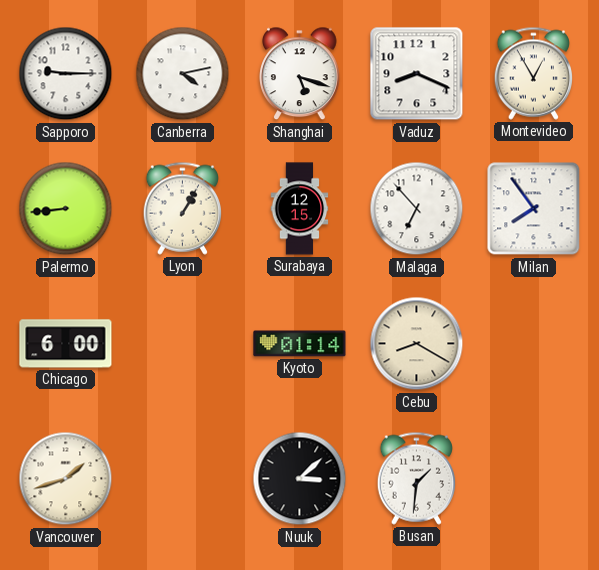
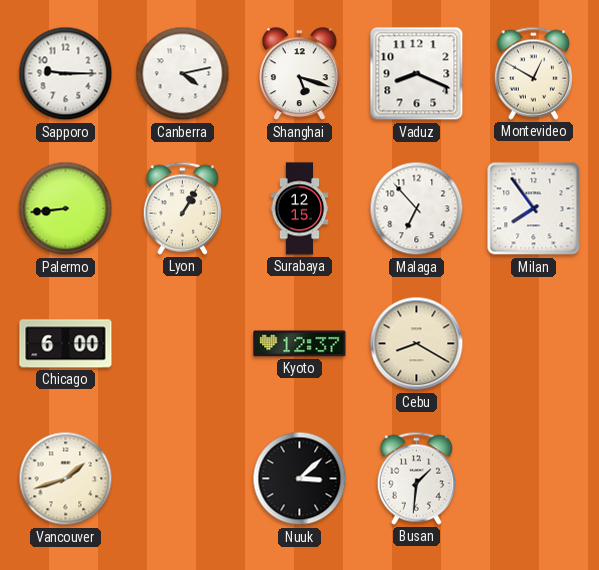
Montevideo: 12:55 -> 12:50 (533, 73)
Kyoto: 01:14 -> 12:37 (300, 344)
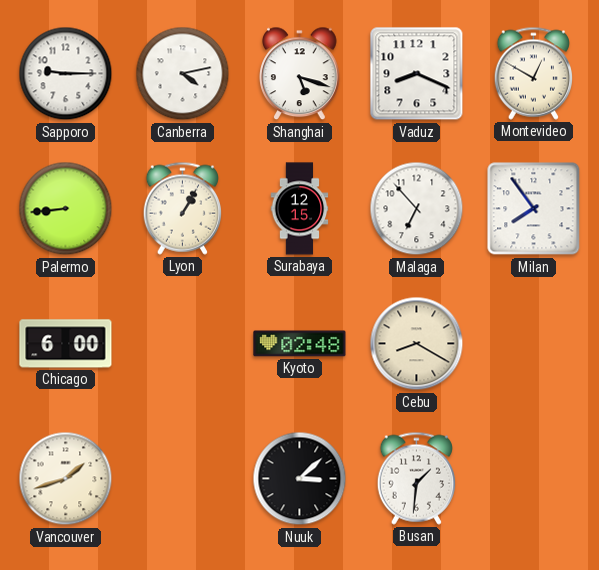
Kyoto: 12:37 -> 02:48 (300, 344)
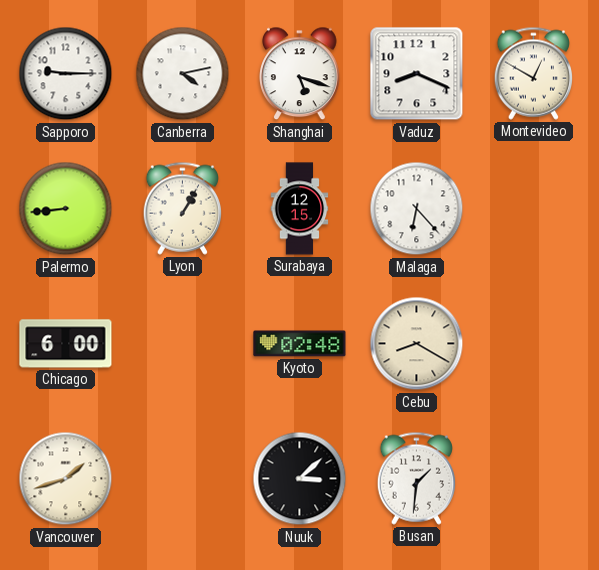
Malaga: 6:53 -> 6:23 (417, 209)
Milan: 7:54 -> none (534, 209)
